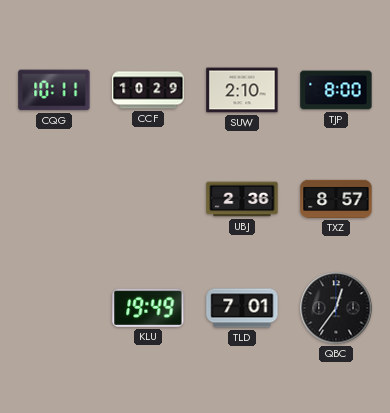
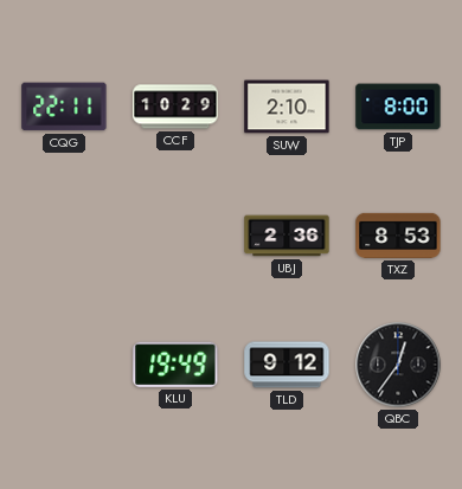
CQG: 10:11 -> 22:11 (64, 107)
TXZ: 8:57 -> 8:53 (398, 236)
TLD: 7:01 -> 9:12 (287, 365)
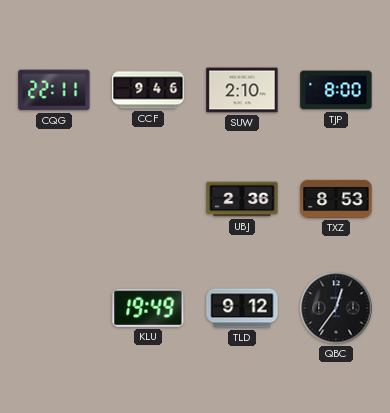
CCF: 10:29 -> 9:46 (148, 90)
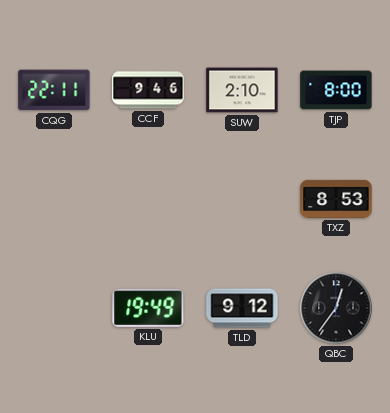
UBJ: 2:36 -> none (242, 199)
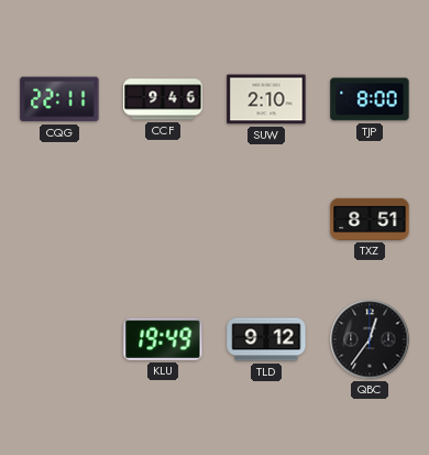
TXZ: 8:53 -> 8:51 (370, 219)
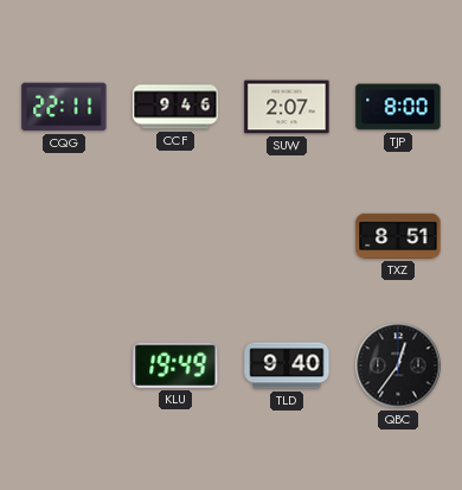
SUW: 2:10 -> 2:07 (287, 107)
TLD: 9:12 -> 9:40 (287, 365)
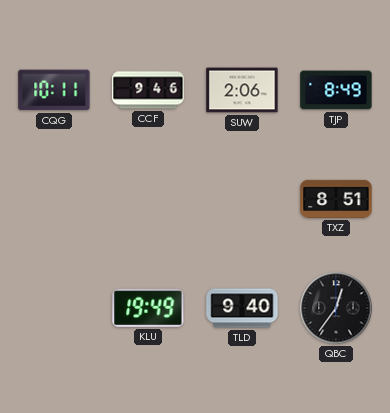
CQG: 22:11 -> 10:11 (54, 90)
SUW: 2:07 -> 2:06 (242, 90)
TJP: 8:00 -> 8:49 (336, 90)
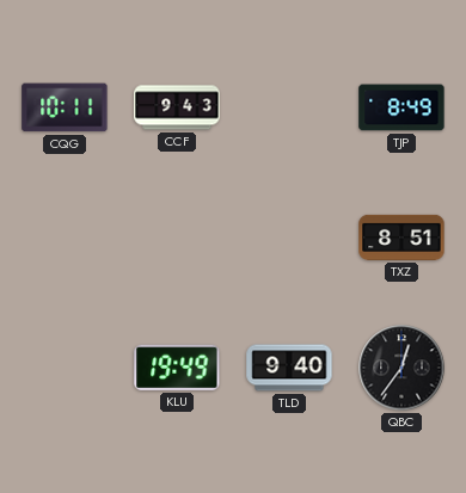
CCF: 9:46 -> 9:43 (177, 107)
SUW: 2:06 -> none (242, 90)
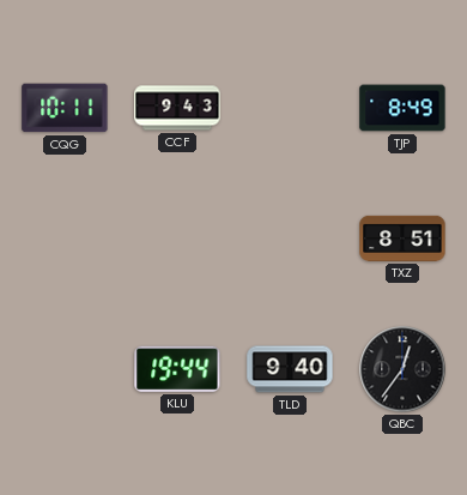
KLU: 19:49 -> 19:44 (177, 369)
